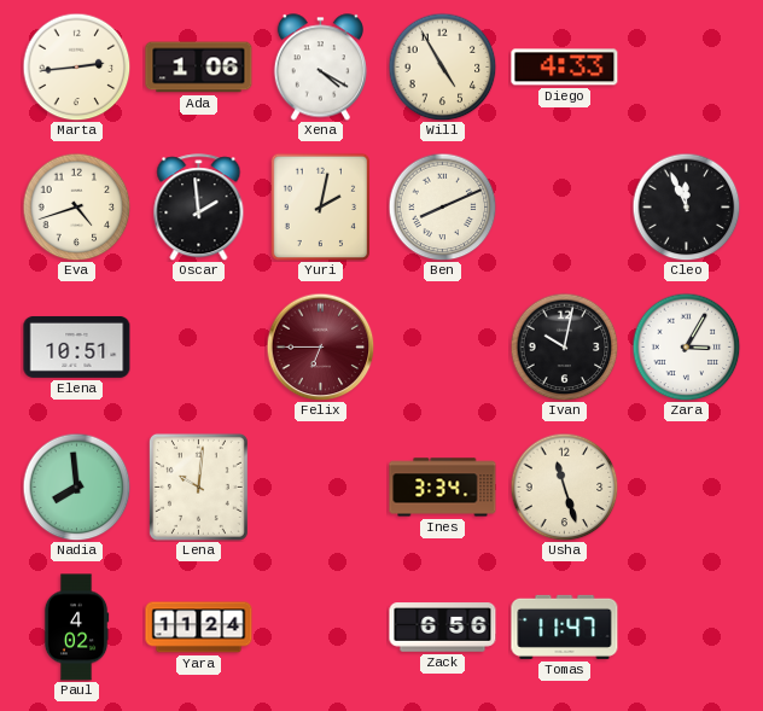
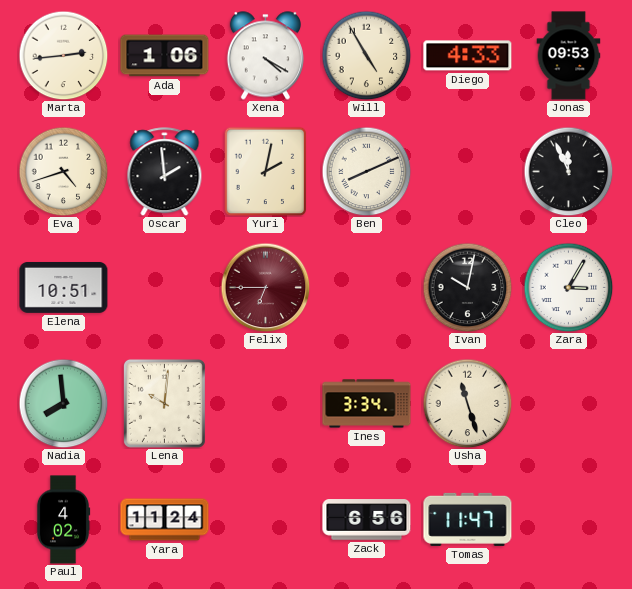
Jonas: none -> 09:53 (569, 56)
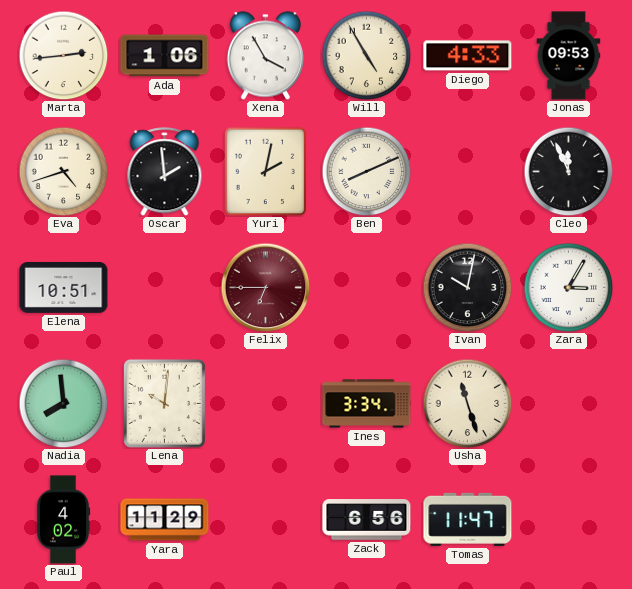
Xena: 4:20 -> 3:55 (265, 56)
Yara: 11:24 -> 11:29 (165, 520)
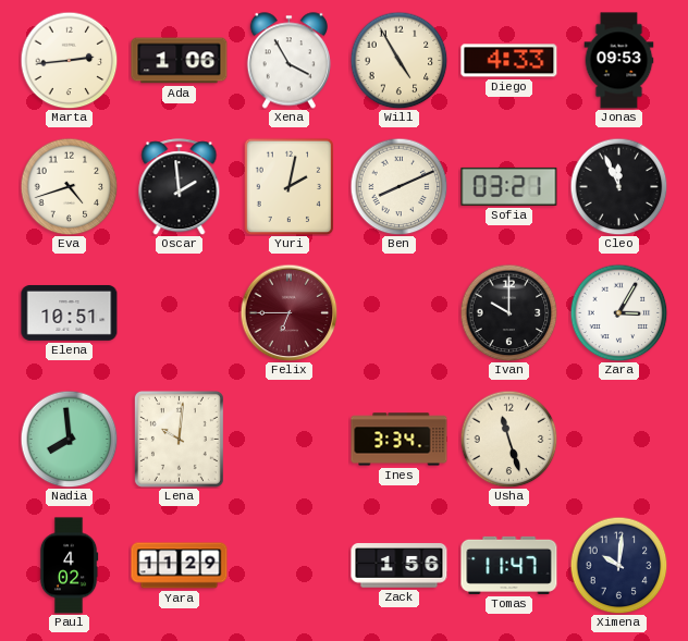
Sofia: none -> 03:21 (509, 186)
Ivan: 10:02 -> 10:00 (508, 312)
Zack: 6:56 -> 1:56 (400, 566)
Ximena: none -> 10:01 (618, 565)
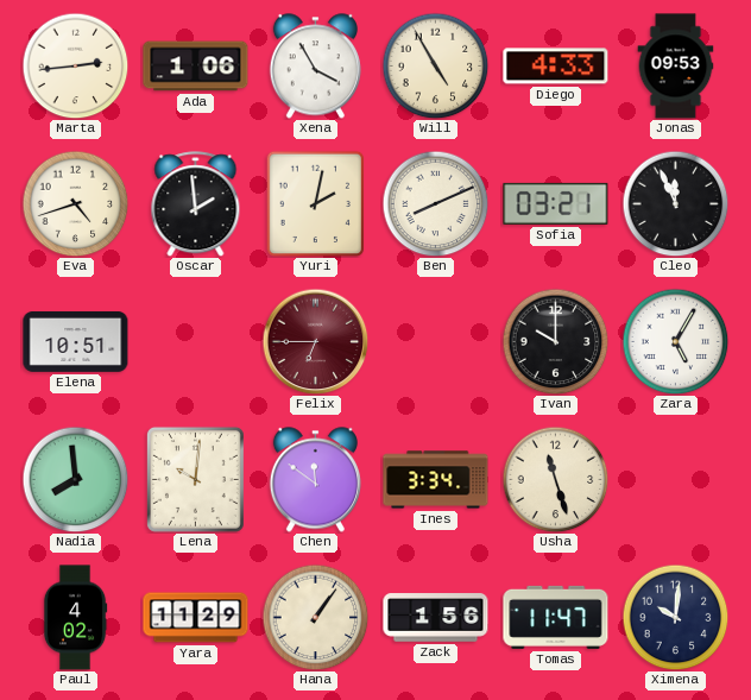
Zara: 3:05 -> 5:05 (675, 341)
Chen: none -> 11:51 (315, 480)
Hana: none -> 1:06 (315, 617)
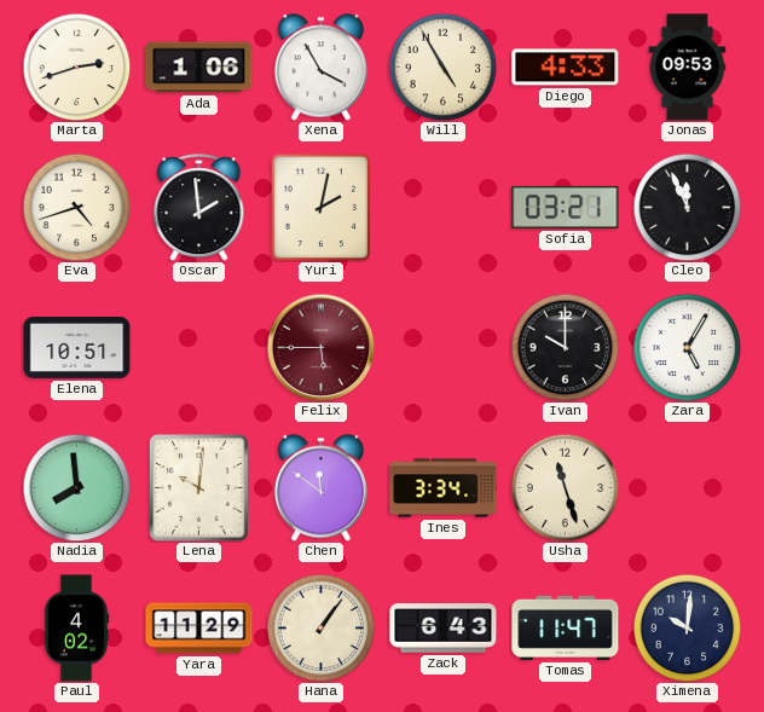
Marta: 2:44 -> 2:42 (76, 66)
Ben: 8:11 -> none (435, 203)
Felix: 6:45 -> 5:45 (320, 347)
Zack: 1:56 -> 6:43 (444, 629)
